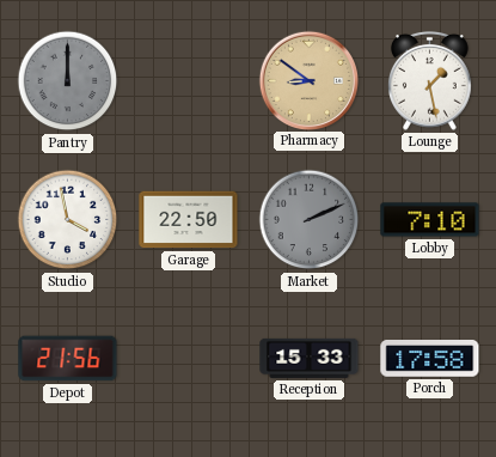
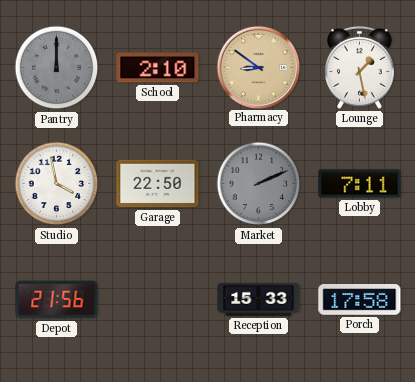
School: none -> 2:10 (158, 68)
Lobby: 7:10 -> 7:11 (360, 184)
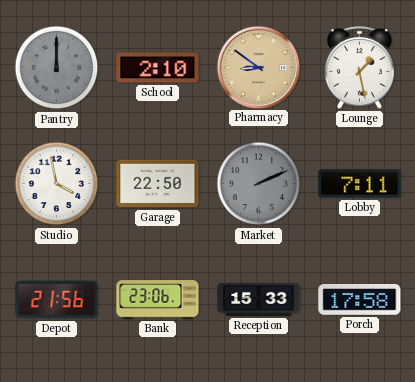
Bank: none -> 23:06 (158, 300)
